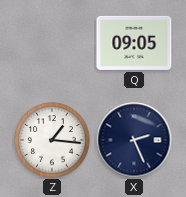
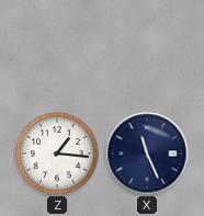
Q: 09:05 -> none (134, 43)
X: 2:26 -> 11:26 (147, 154)
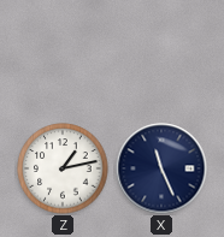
Z: 1:16 -> 1:13 (63, 168)
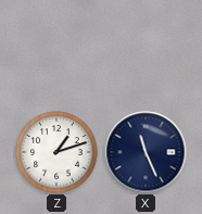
Z: 1:13 -> 1:12 (56, 152)
